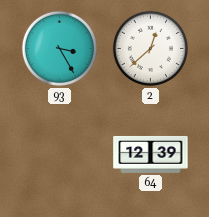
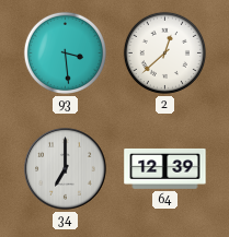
93: 3:25 -> 3:29 (65, 52)
34: none -> 7:00 (66, 169)
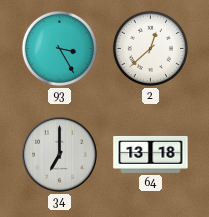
93: 3:29 -> 3:25 (59, 48)
64: 12:39 -> 13:18 (151, 154)
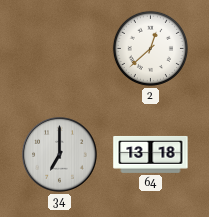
93: 3:25 -> none (59, 48)
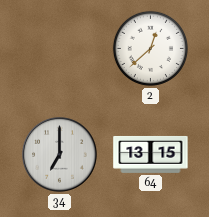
64: 13:18 -> 13:15 (151, 154)
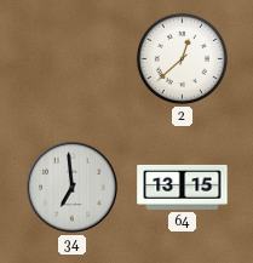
34: 7:00 -> 6:59 (73, 188)
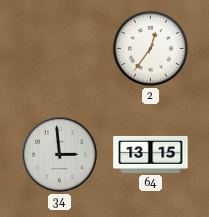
2: 12:38 -> 12:36 (150, 48)
34: 6:59 -> 2:59 (60, 155)
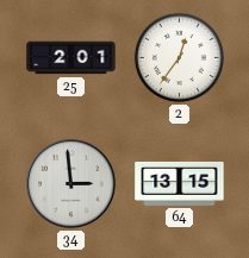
25: none -> 2:01 (71, 58)
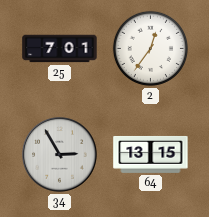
25: 2:01 -> 7:01 (60, 49)
34: 2:59 -> 2:55 (60, 155)
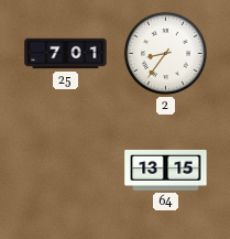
2: 12:36 -> 8:36 (165, 53)
34: 2:55 -> none (60, 155)
